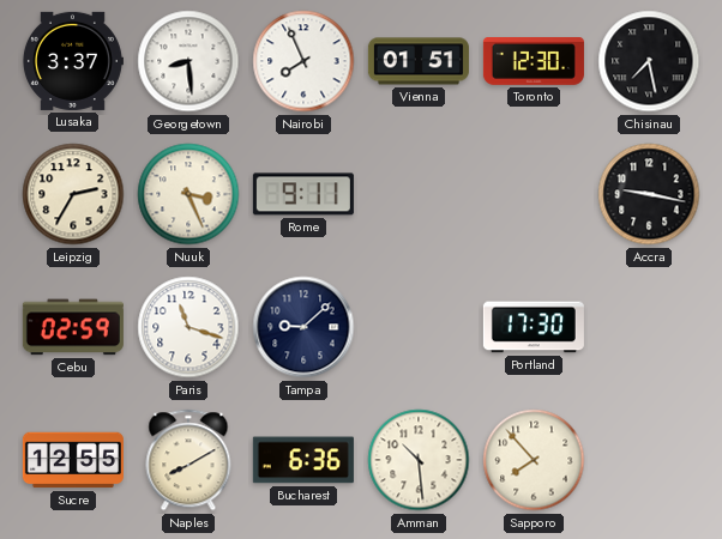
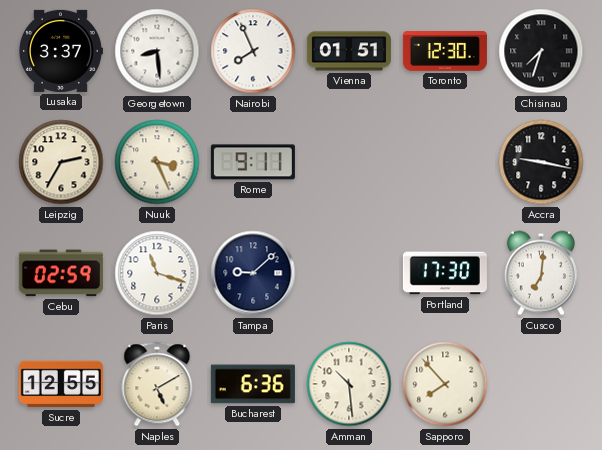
Chisinau: 7:28 -> 7:33 (541, 51)
Cusco: none -> 7:01 (541, 273)
Naples: 8:10 -> 5:10 (157, 384)
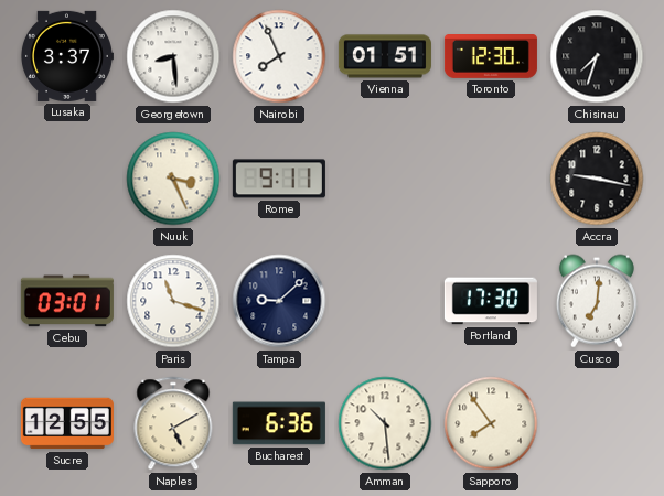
Leipzig: 2:35 -> none (61, 162)
Cebu: 02:59 -> 03:01 (67, 301)
Sapporo: 7:53 -> 7:54 (491, 423)
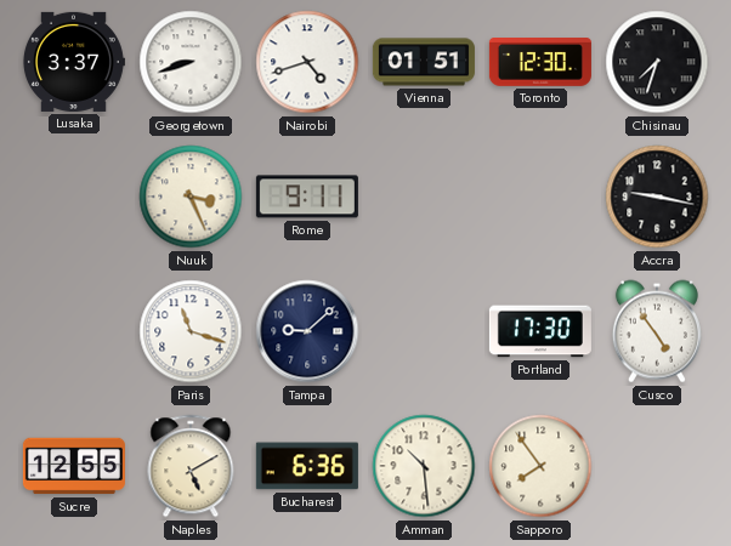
Georgetown: 8:29 -> 8:42 (191, 62)
Nairobi: 7:56 -> 4:42 (307, 62)
Cebu: 03:01 -> none (67, 301)
Cusco: 7:01 -> 4:54 (657, 331)
